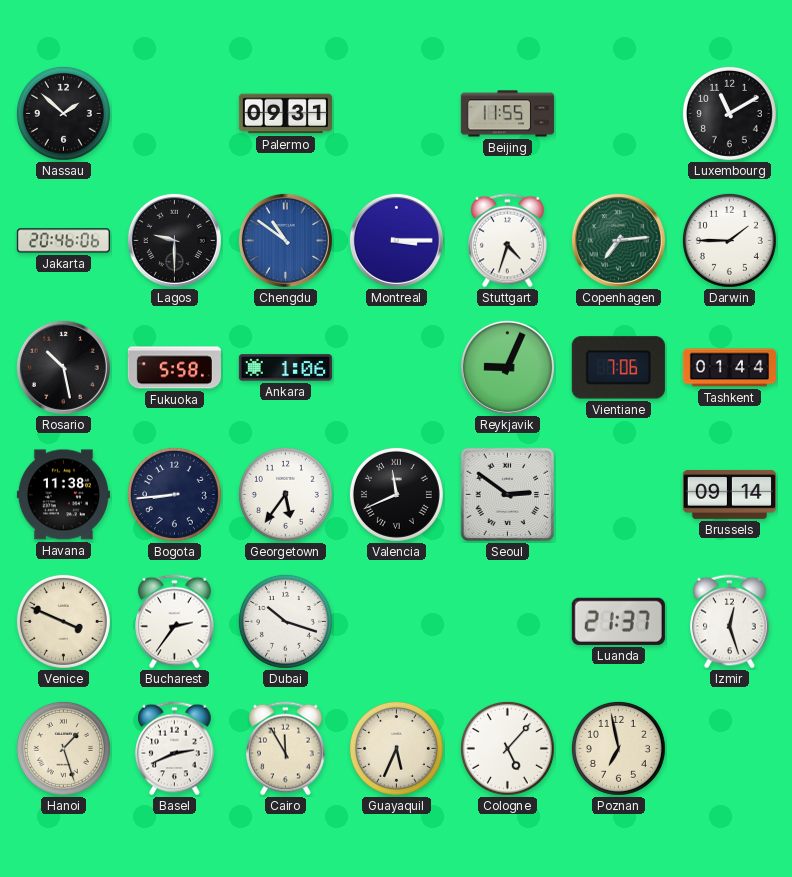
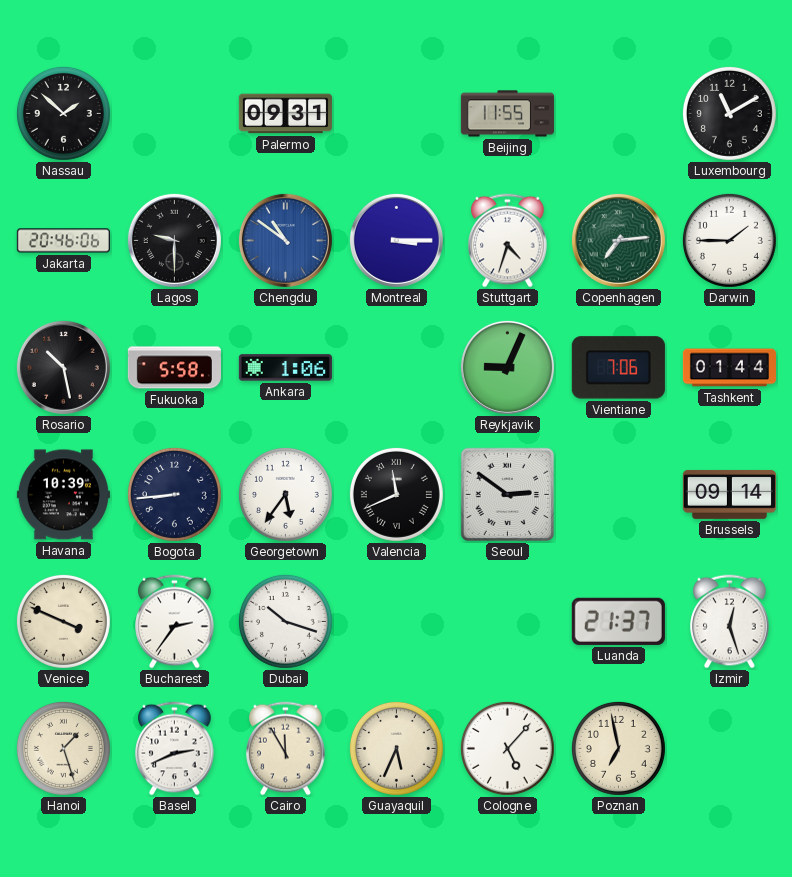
Havana: 11:38 -> 10:39 (63, 495)
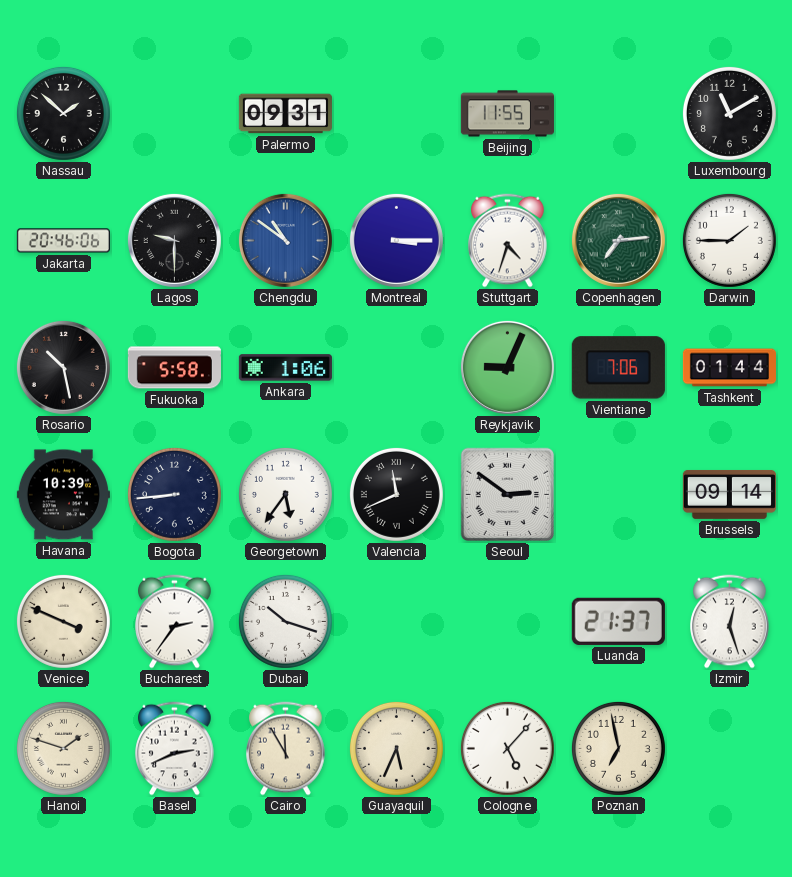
Hanoi: 1:27 -> 1:48 (63, 748)
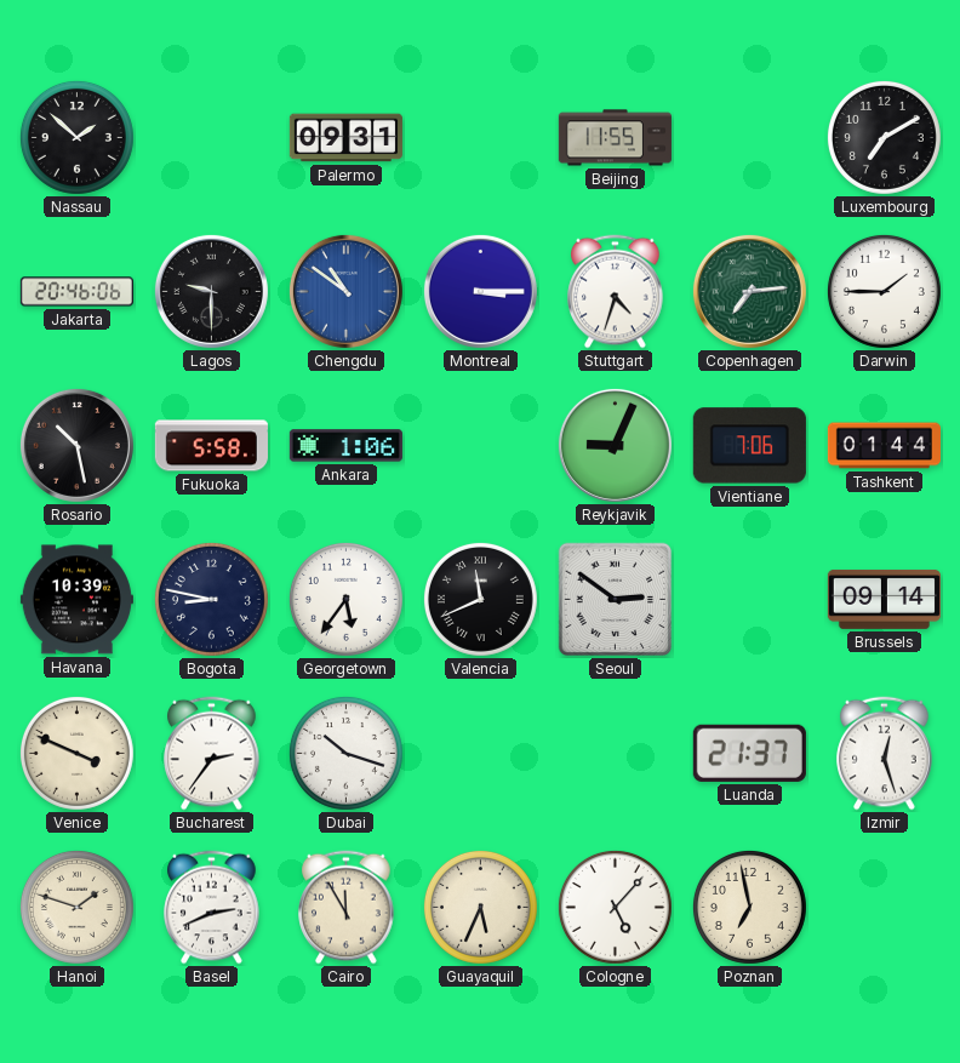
Luxembourg: 11:10 -> 7:10 (884, 137)
Bogota: 8:44 -> 8:47 (211, 599)
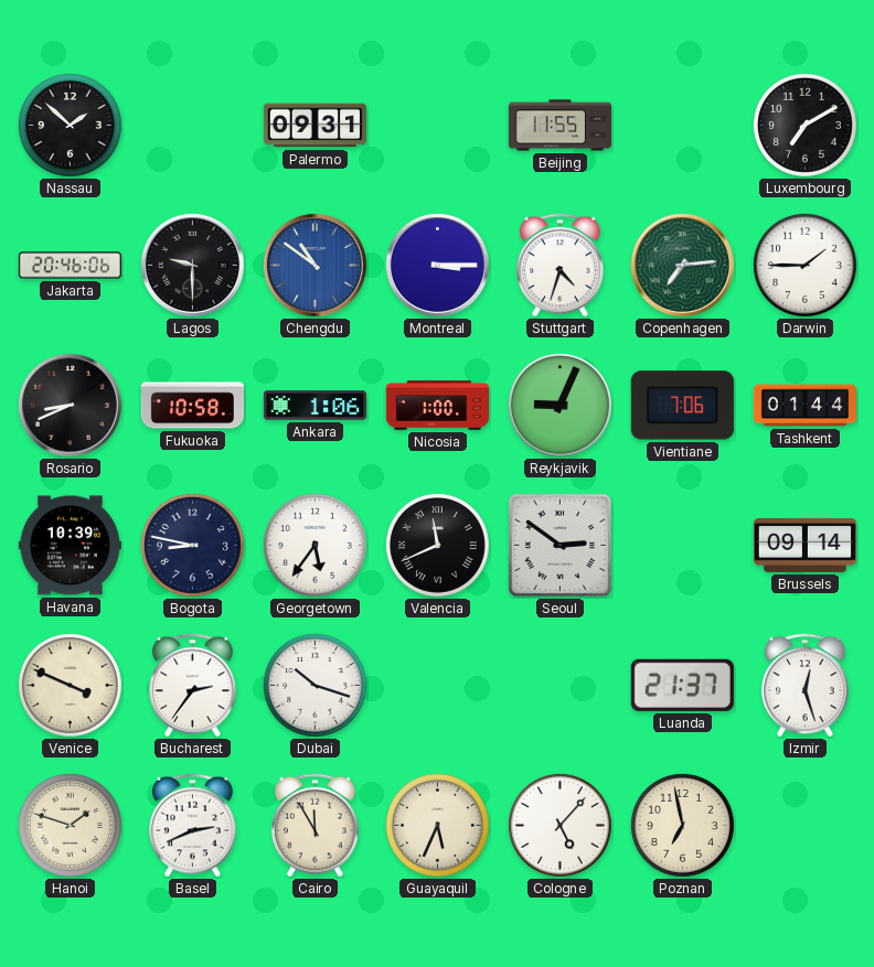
Rosario: 10:28 -> 8:41 (70, 405)
Fukuoka: 5:58 -> 10:58 (192, 406)
Nicosia: none -> 1:00 (437, 406)
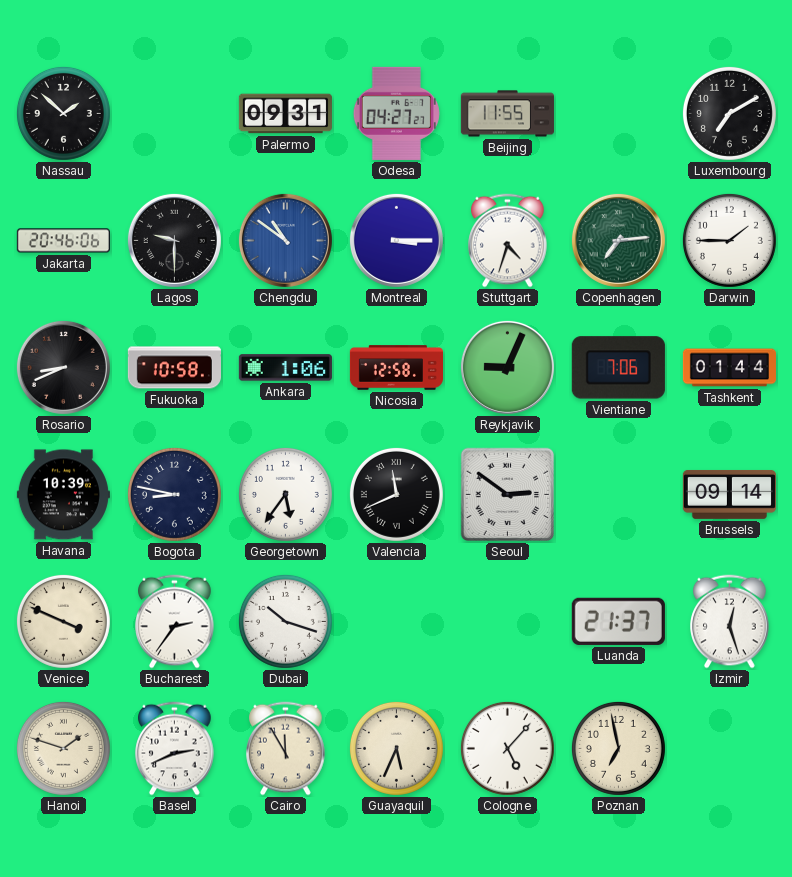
Odesa: none -> 04:27 (396, 113)
Nicosia: 1:00 -> 12:58 (396, 368)
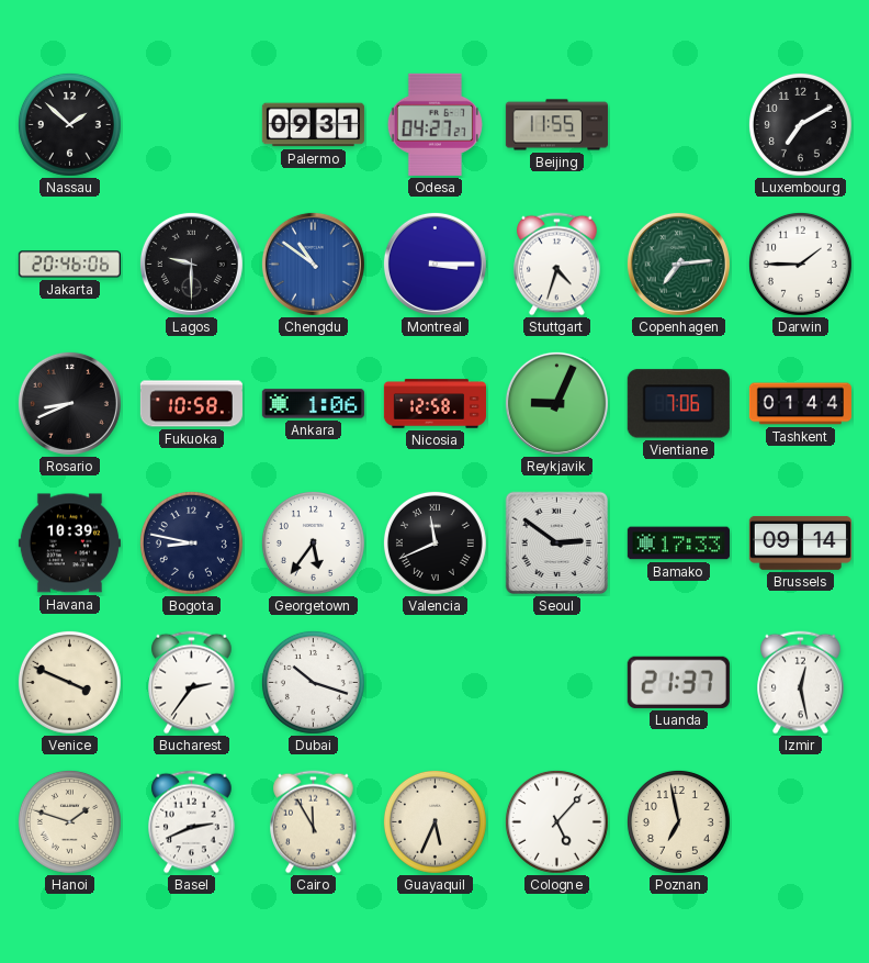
Bamako: none -> 17:33 (678, 544)
Izmir: 12:27 -> 12:28 (801, 683)
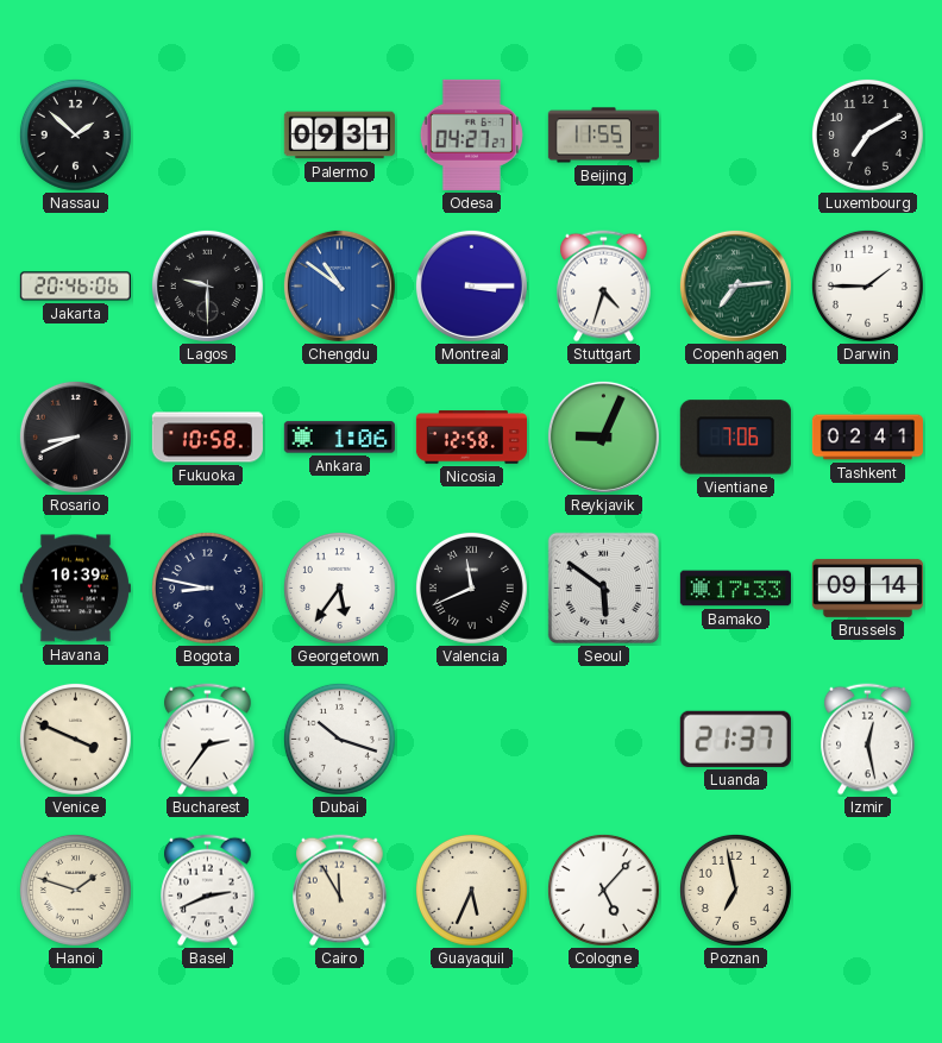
Tashkent: 01:44 -> 02:41 (867, 438)
Seoul: 2:51 -> 5:51 (604, 589)
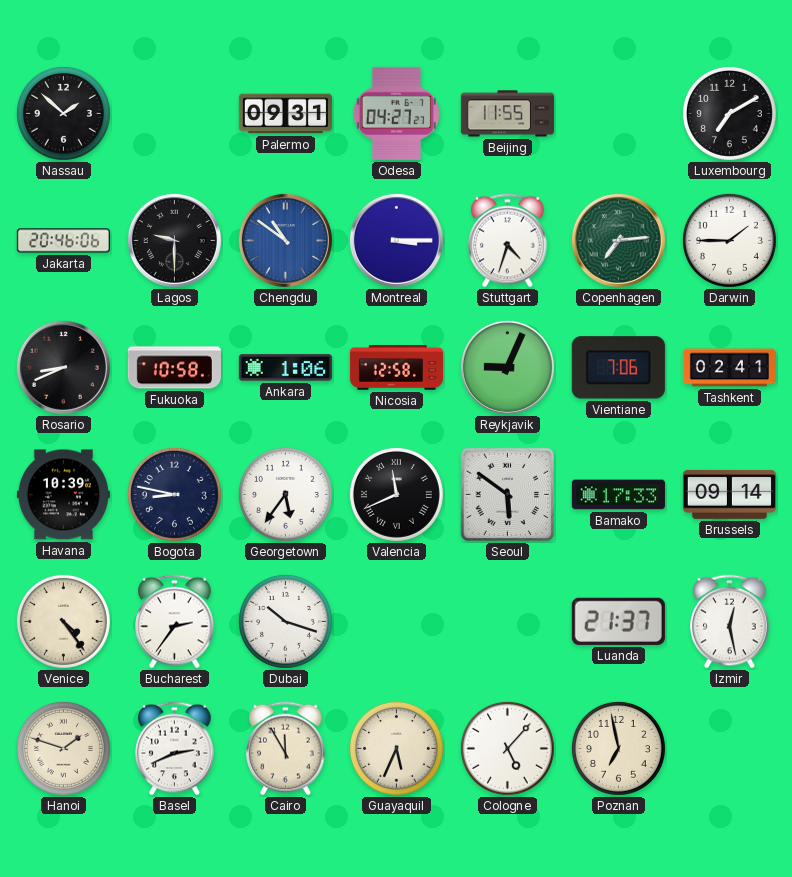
Venice: 3:49 -> 4:24 (63, 621)
